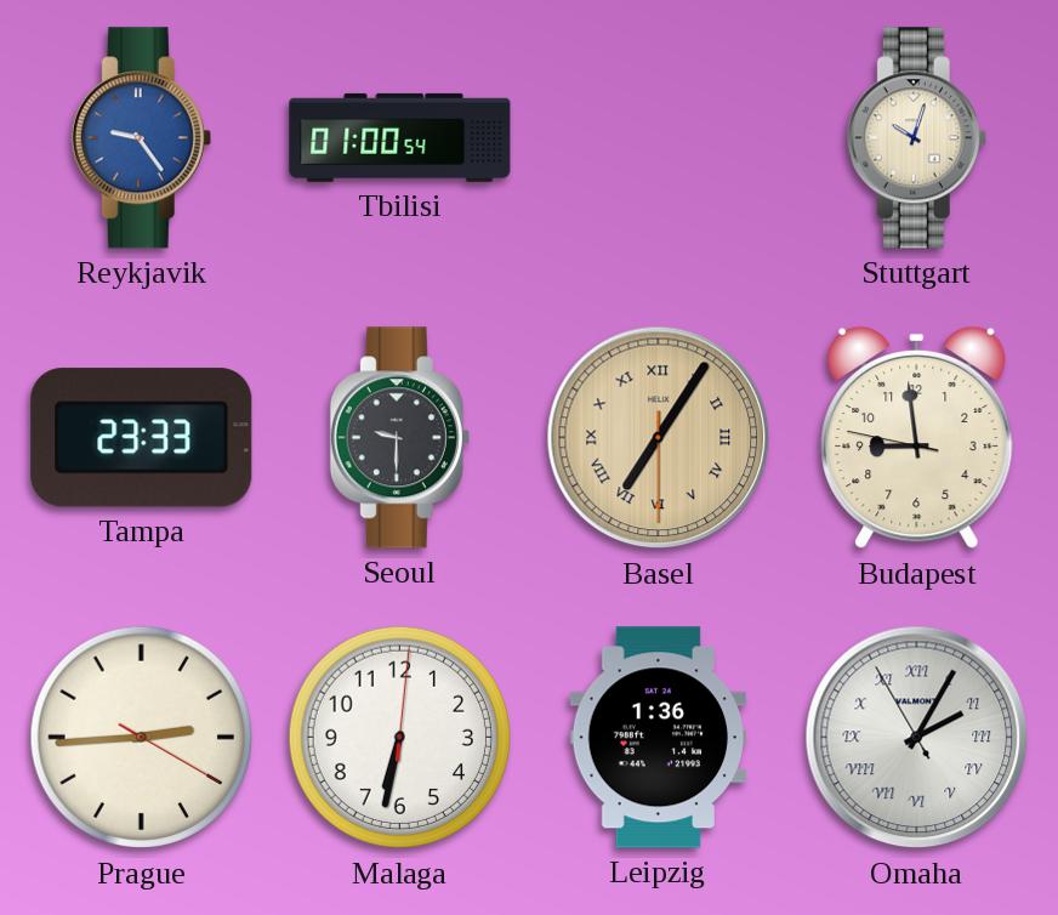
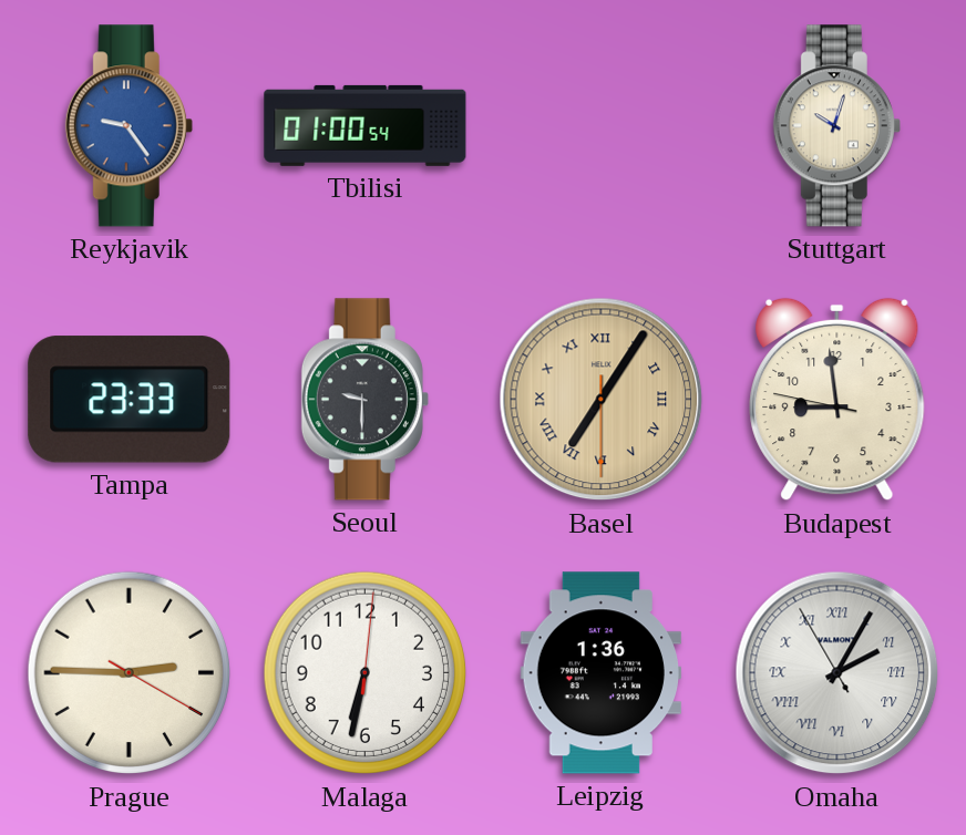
Prague: 2:44 -> 2:45 (130, 673)
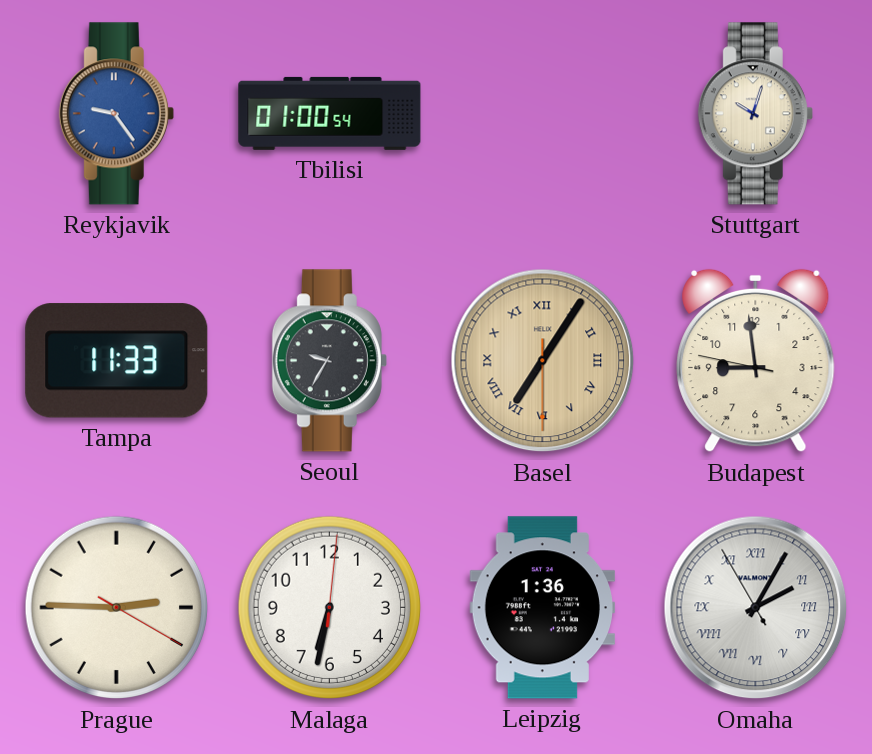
Tampa: 23:33 -> 11:33 (117, 361)
Seoul: 9:30 -> 9:35 (329, 361)
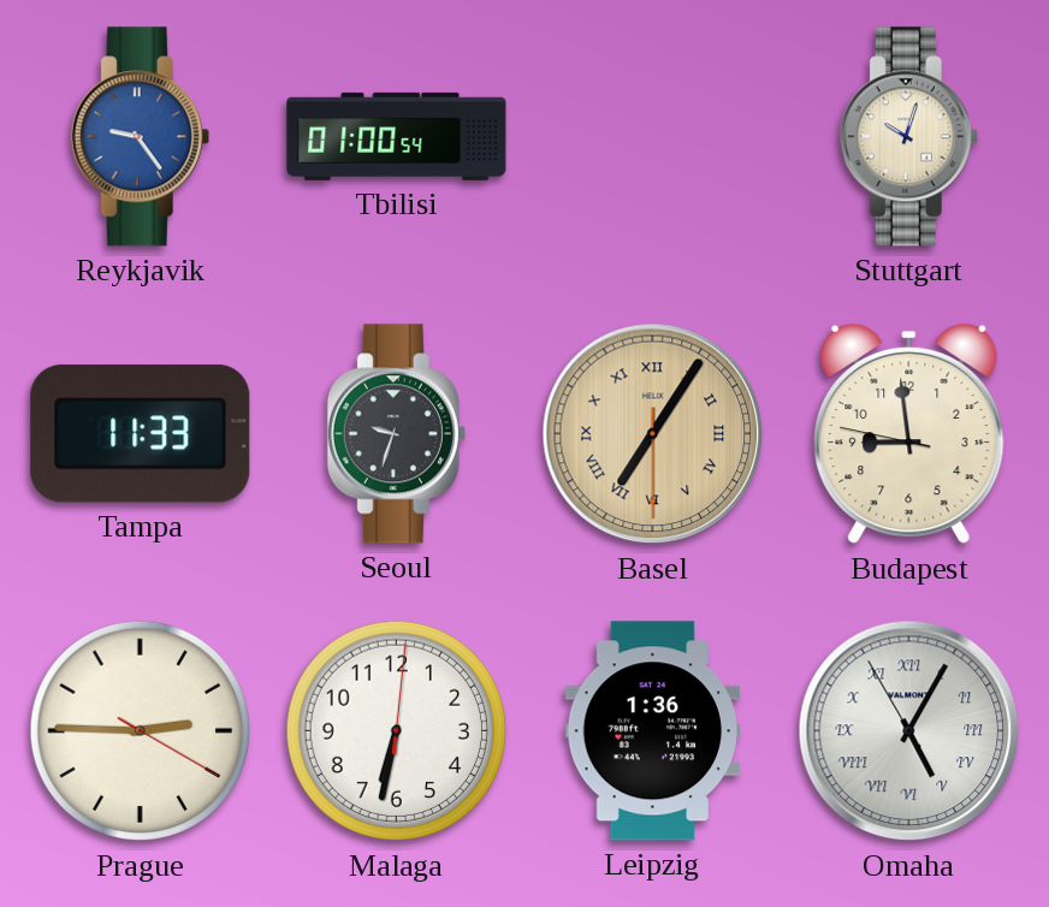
Seoul: 9:35 -> 9:33 (396, 434)
Omaha: 2:04 -> 5:04 (909, 731)
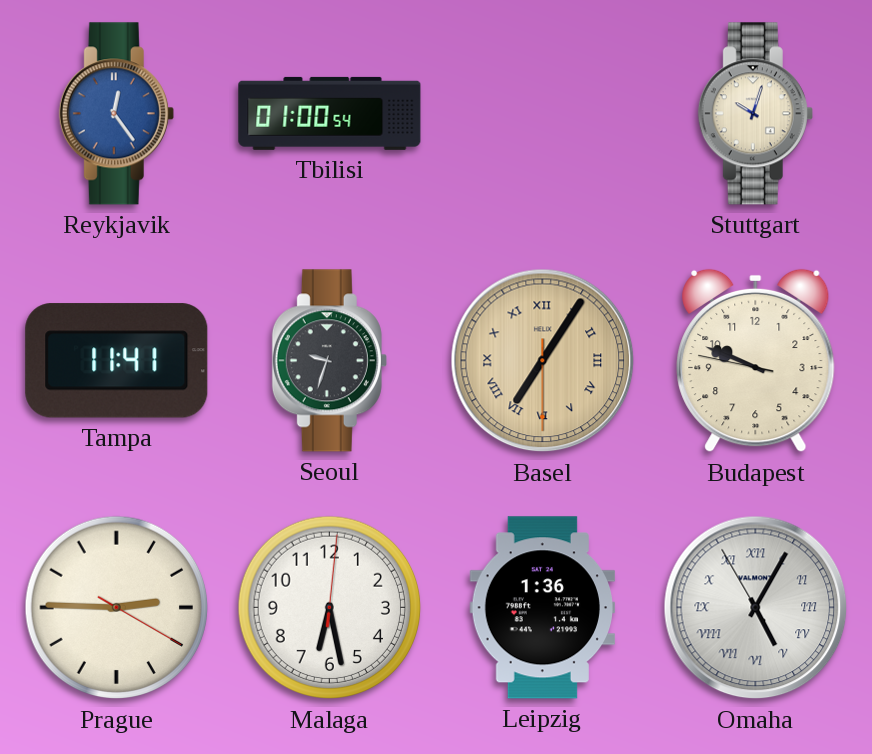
Reykjavik: 9:24 -> 12:24 (116, 114)
Tampa: 11:33 -> 11:41 (117, 361)
Budapest: 8:58 -> 9:48 (756, 361)
Malaga: 6:32 -> 6:28 (330, 608)
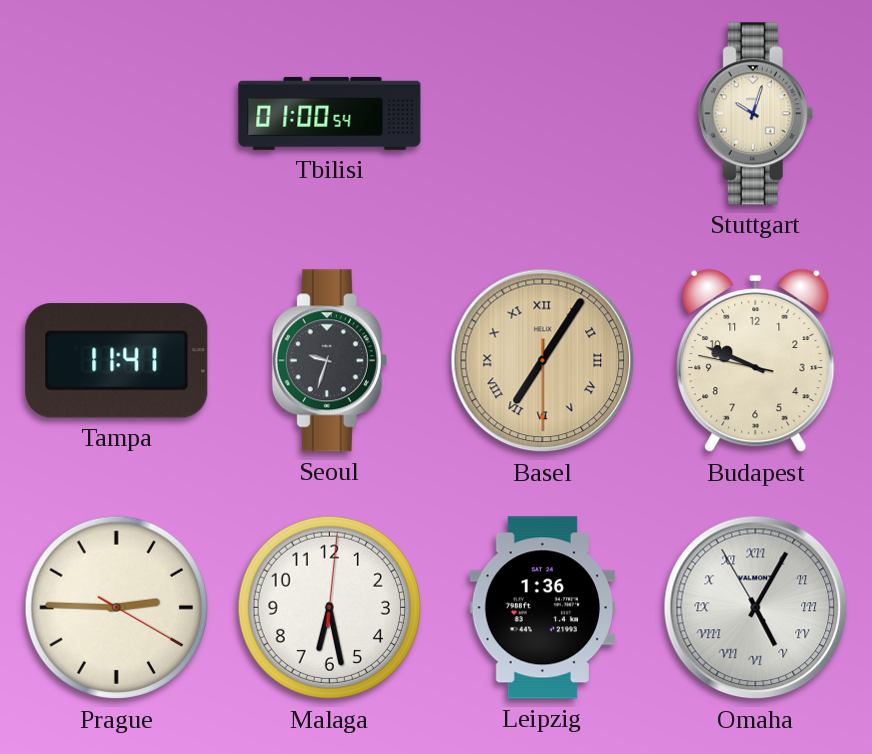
Reykjavik: 12:24 -> none (116, 114)
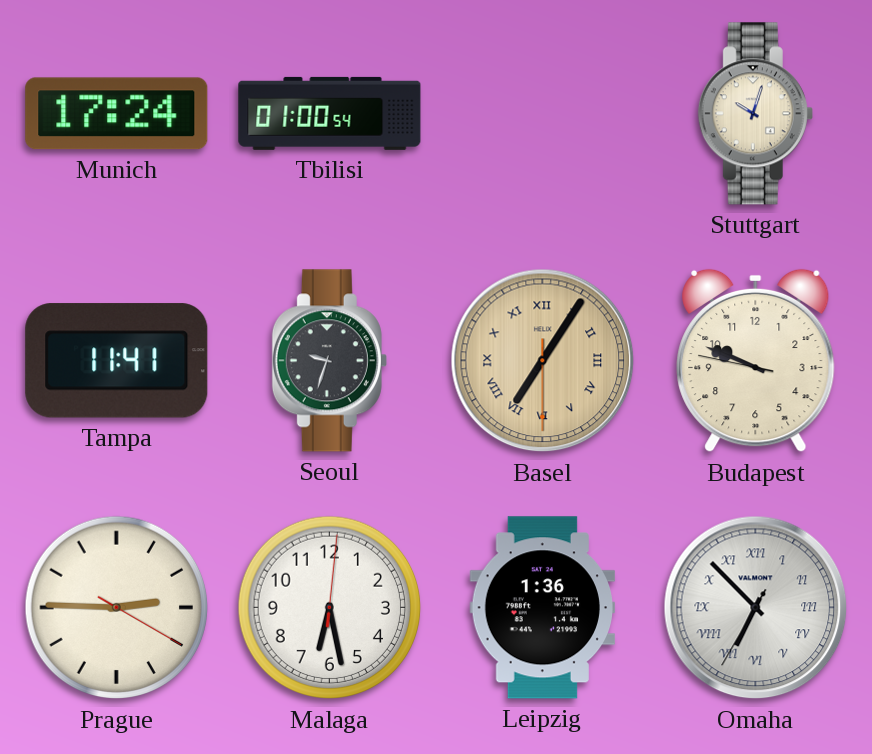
Munich: none -> 17:24 (117, 114)
Omaha: 5:04 -> 6:52 (756, 608)
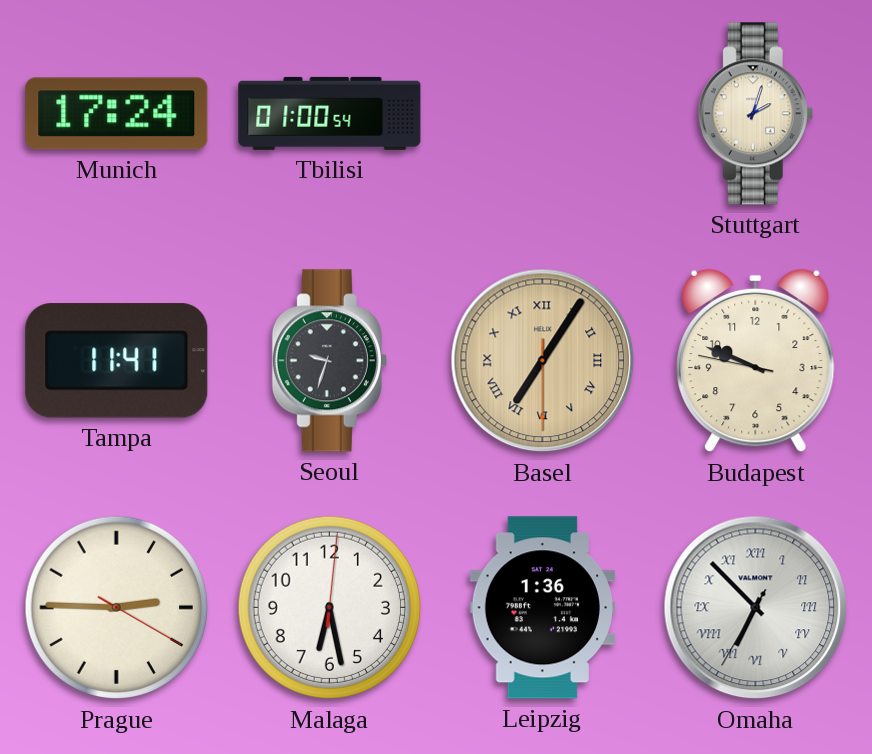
Stuttgart: 10:03 -> 2:03 (755, 114)
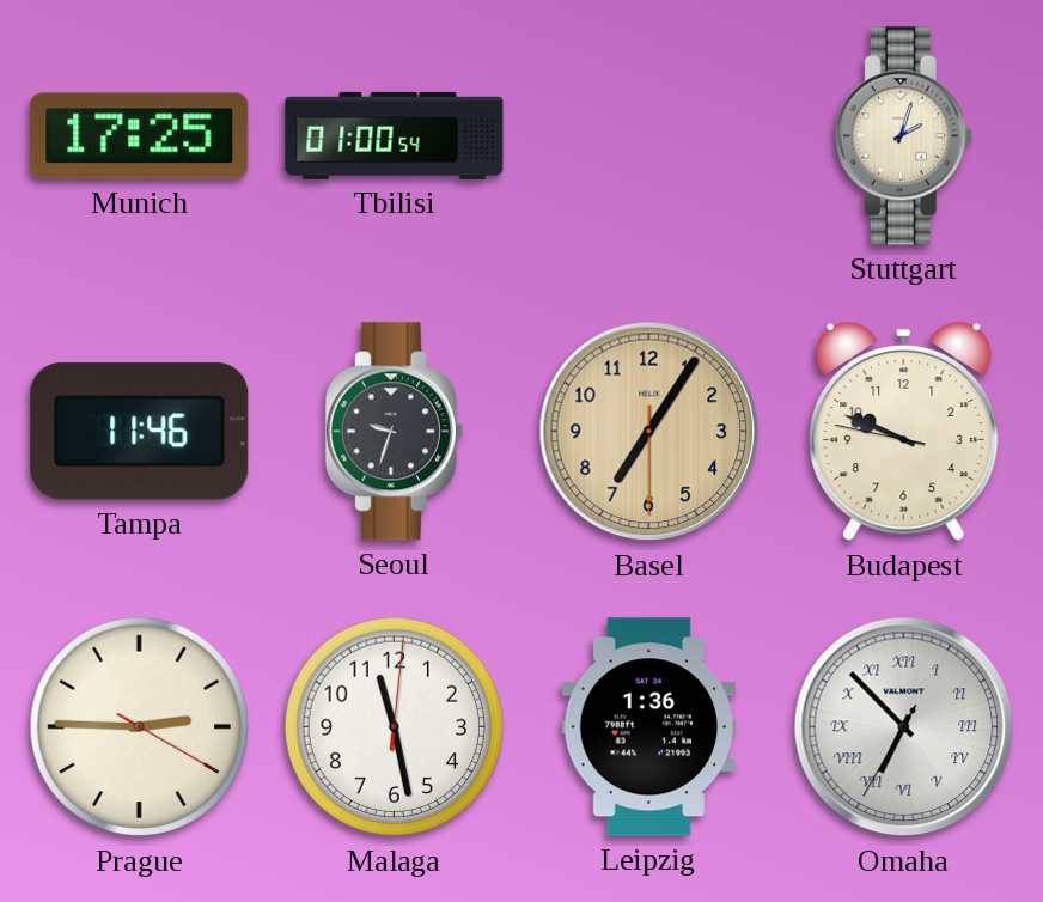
Munich: 17:24 -> 17:25 (140, 136)
Tampa: 11:41 -> 11:46 (140, 432)
Basel numerals: Roman -> Arabic (649, 432)
Malaga: 6:28 -> 11:28 (395, 727)
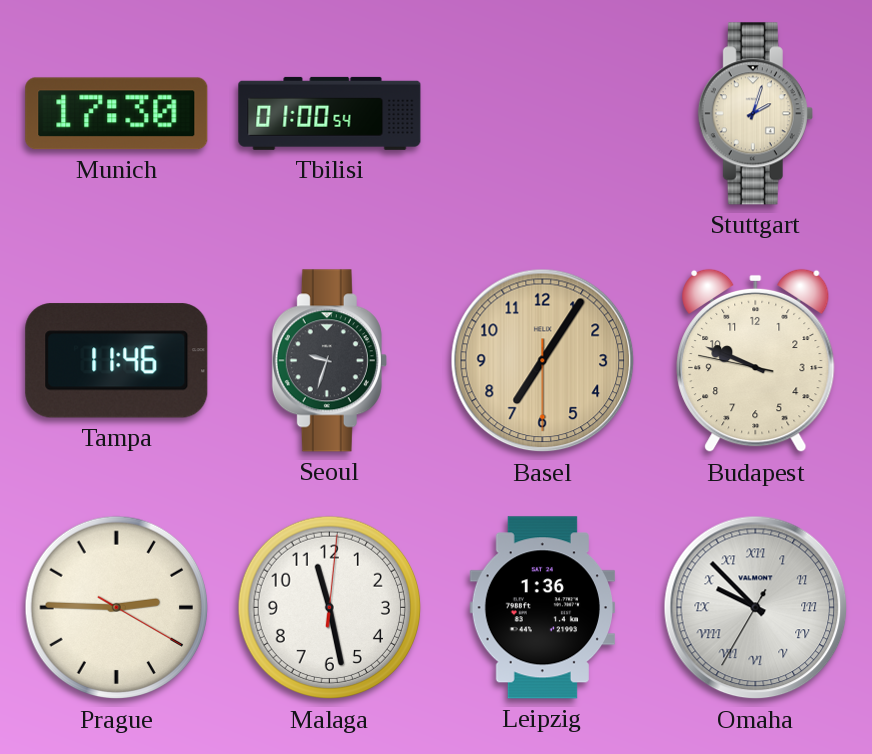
Munich: 17:25 -> 17:30 (117, 114)
Omaha: 6:52 -> 9:52 (756, 608)
